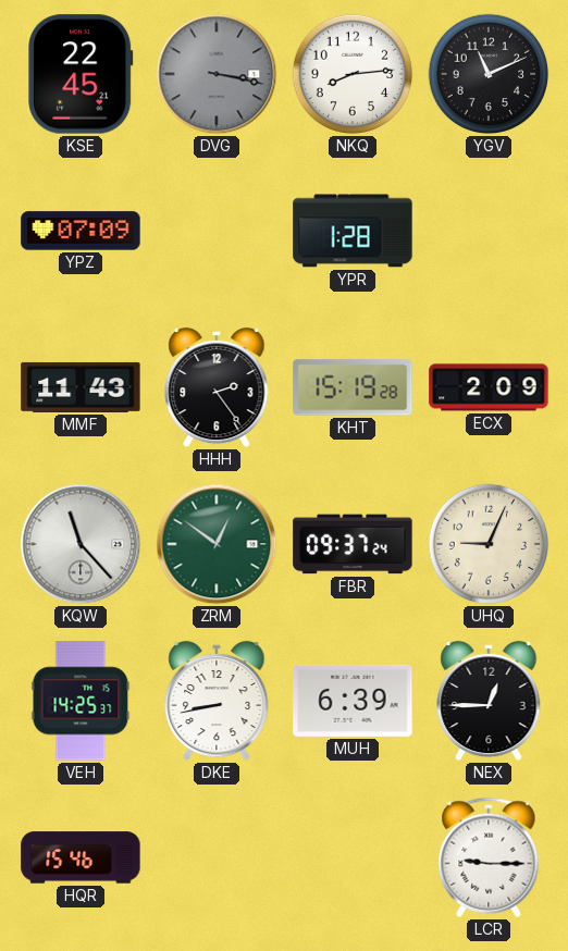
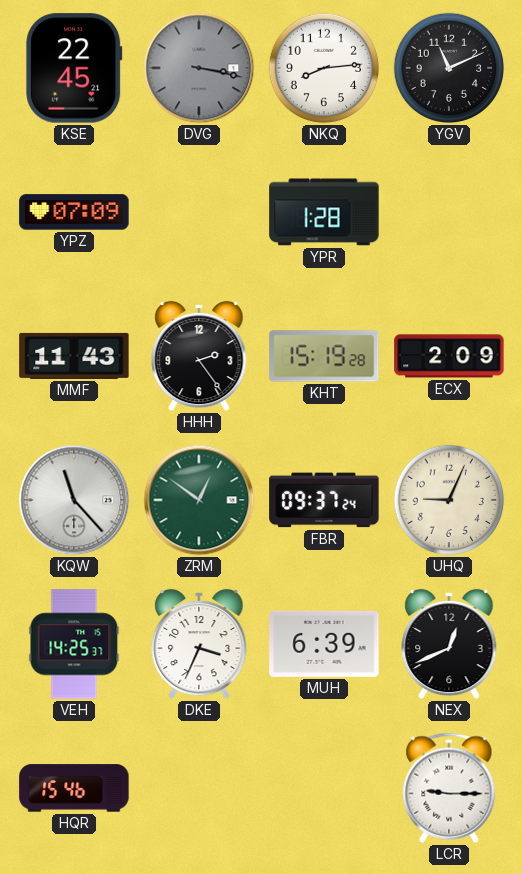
DKE: 8:43 -> 3:34 (199, 644)
NEX: 12:45 -> 12:41 (449, 644)
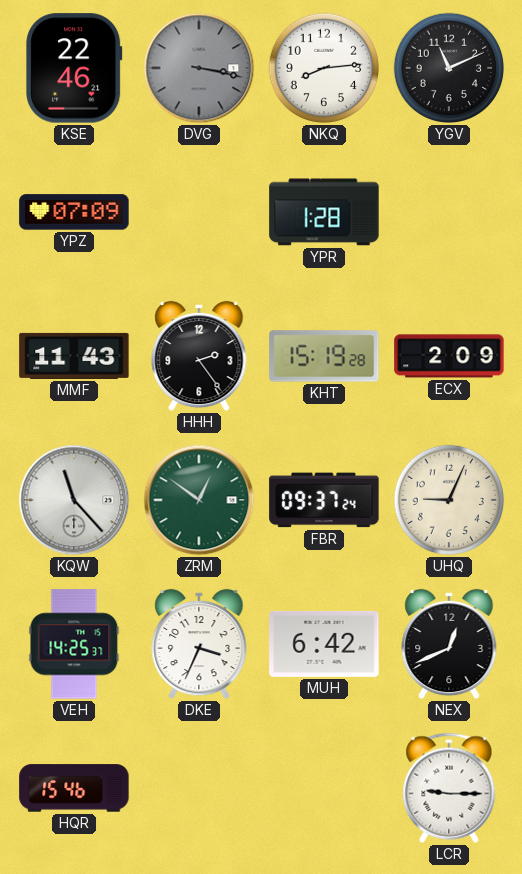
KSE: 22:45 -> 22:46 (74, 68)
MUH: 6:39 -> 6:42 (324, 644)
